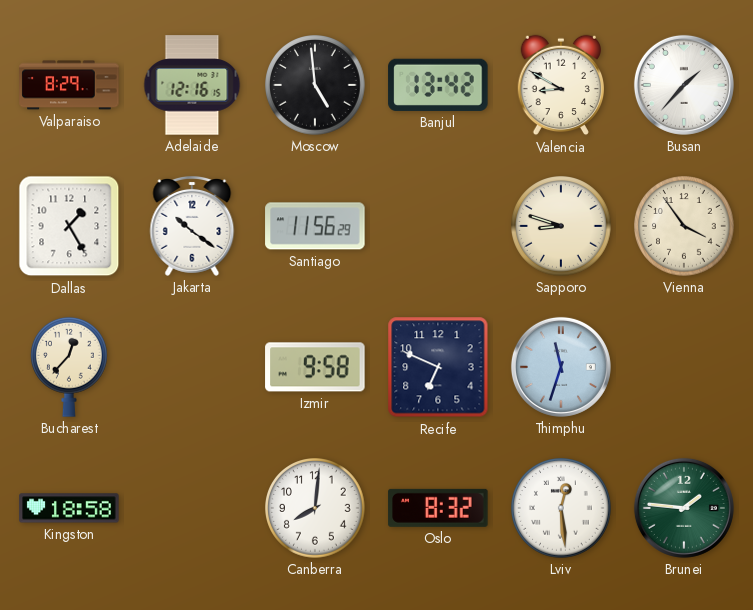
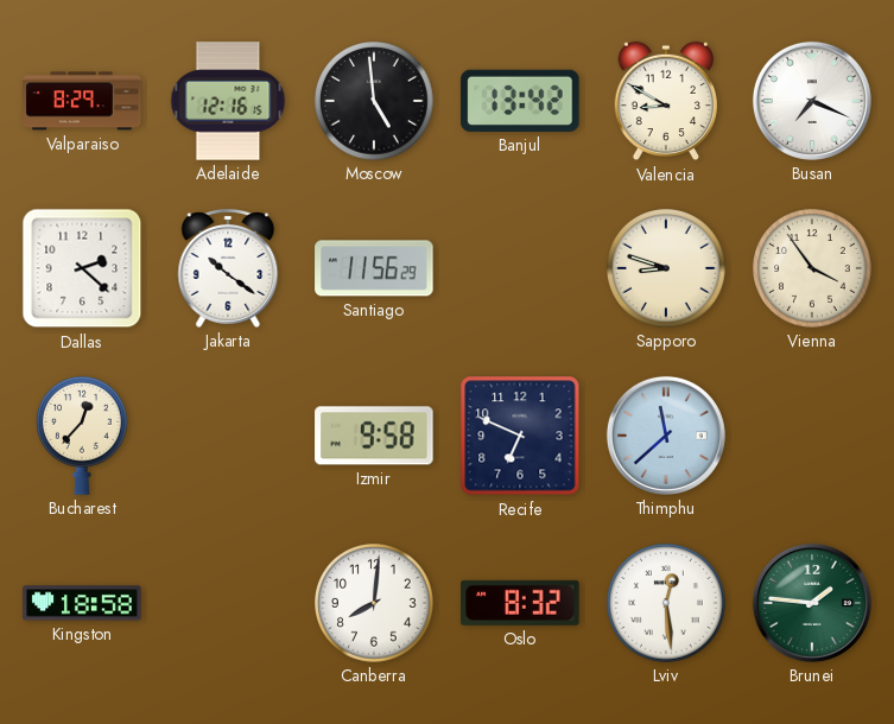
Busan: 1:37 -> 7:19 (812, 101)
Dallas: 1:25 -> 2:22 (82, 268)
Thimphu: 11:33 -> 11:38 (666, 436)
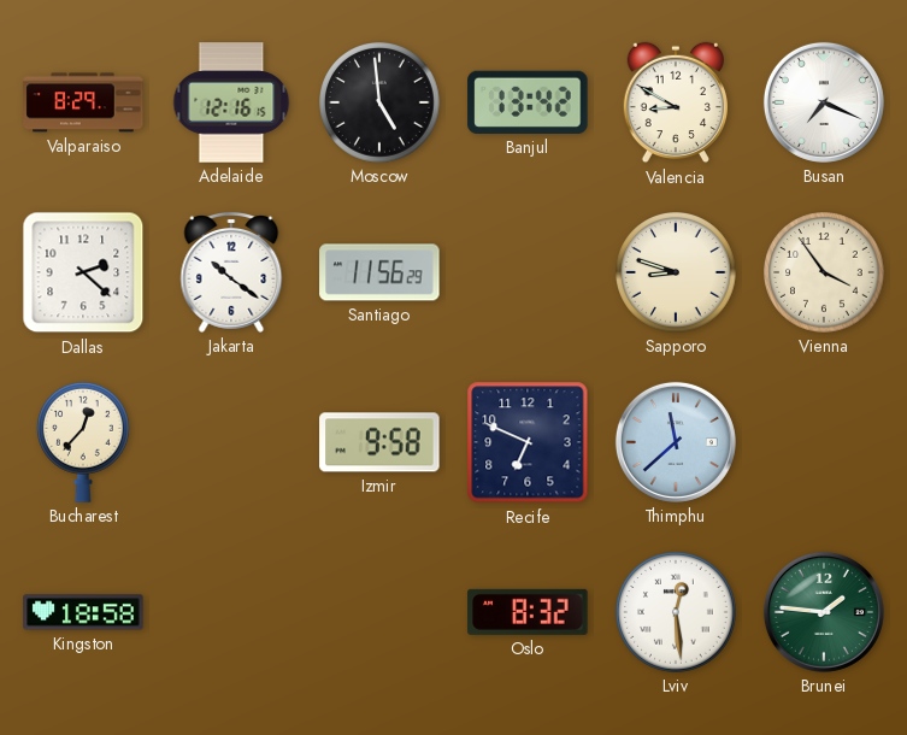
Canberra: 8:01 -> none (375, 604)
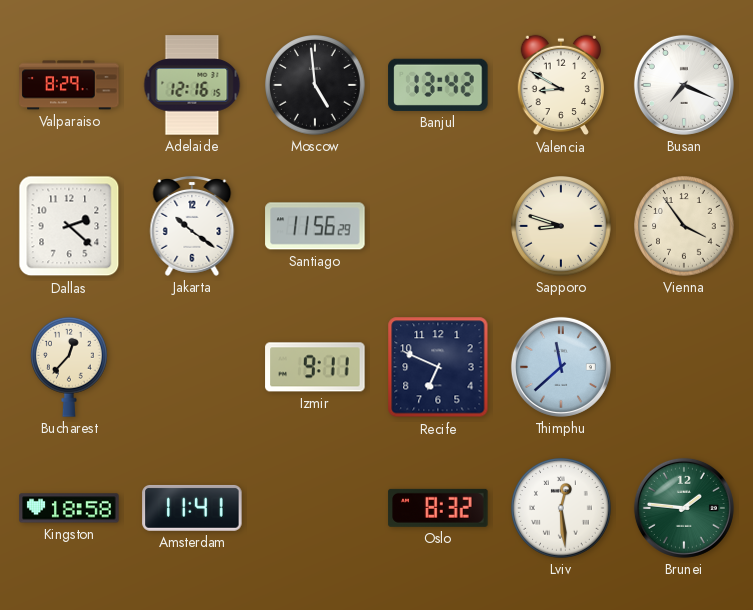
Izmir: 9:58 -> 9:11 (315, 367)
Amsterdam: none -> 11:41 (192, 508)
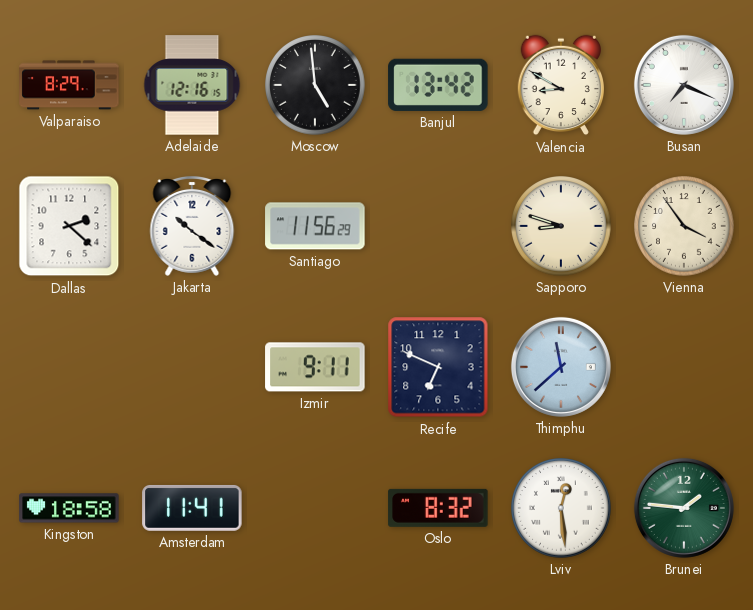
Bucharest: 12:37 -> none (69, 367)
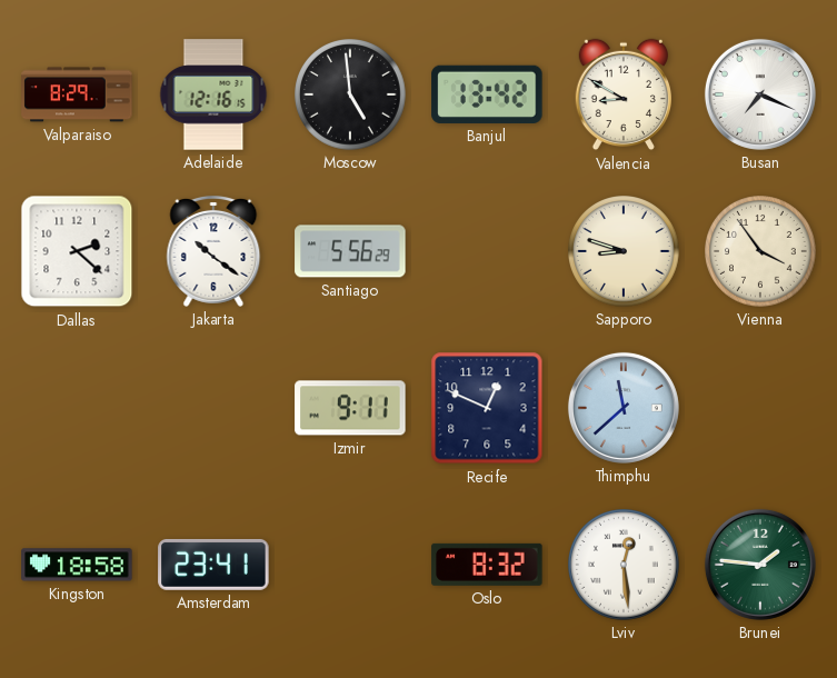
Santiago: 11:56 -> 5:56 (350, 251)
Recife: 6:49 -> 12:49 (487, 408)
Amsterdam: 11:41 -> 23:41 (213, 565)
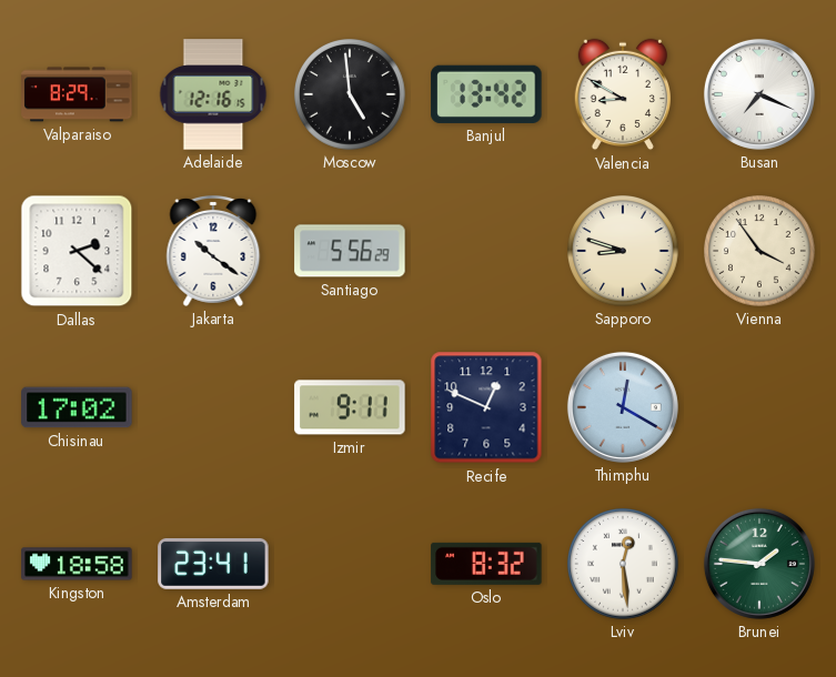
Chisinau: none -> 17:02 (77, 407)
Thimphu: 11:38 -> 12:20 (623, 407)
